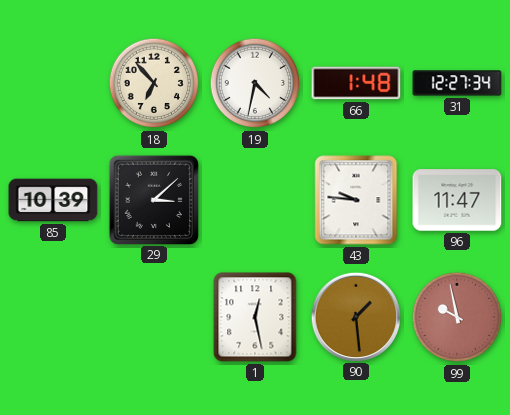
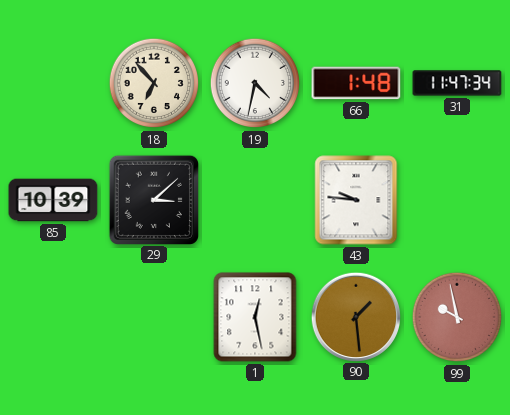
31: 12:27 -> 11:47 (457, 83)
96: 11:47 -> none (457, 200)
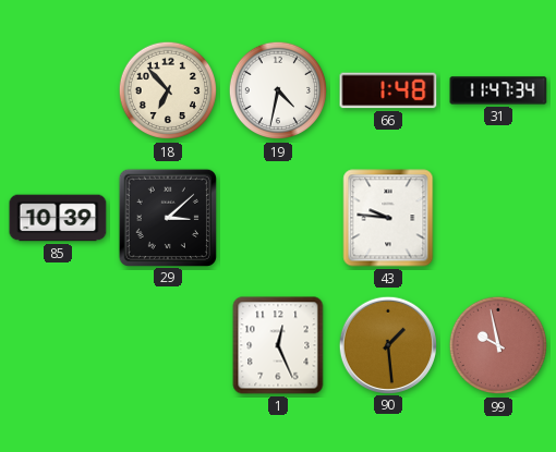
1: 12:28 -> 12:26 (278, 345)
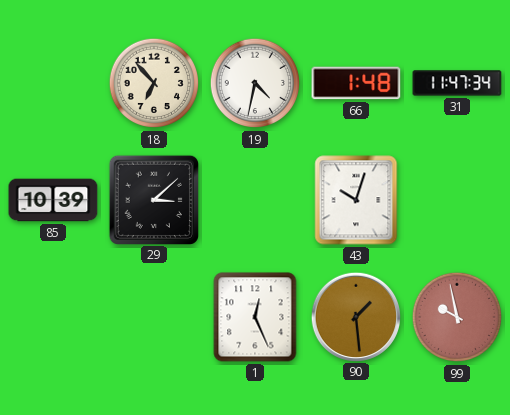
43: 9:46 -> 10:03 (356, 200)
